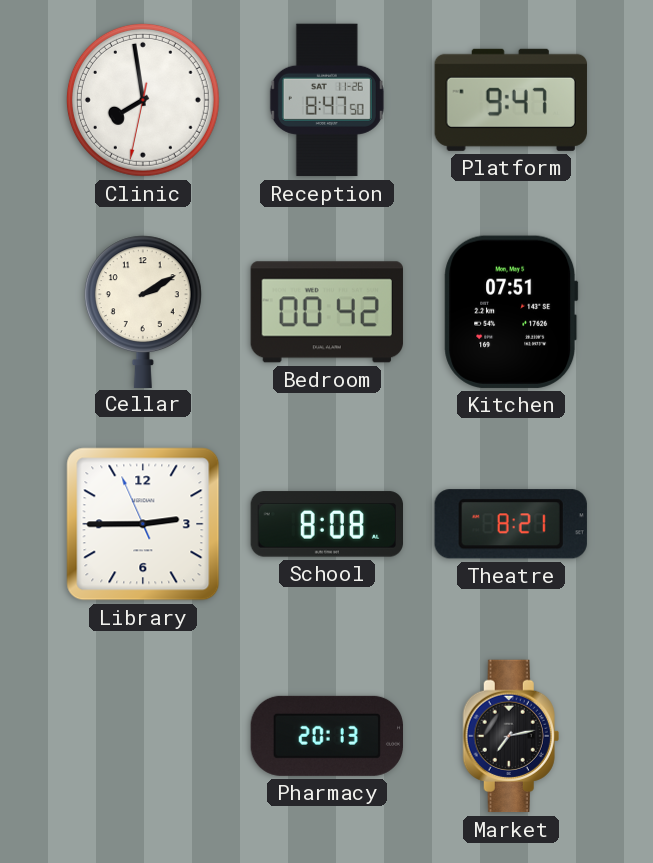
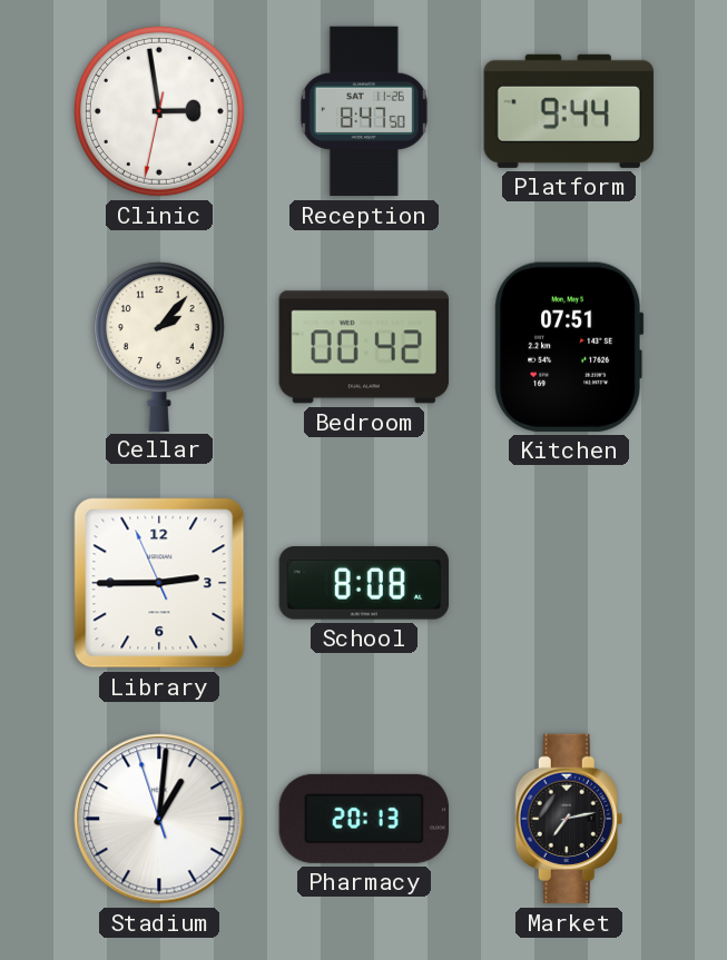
Clinic: 7:58 -> 2:58 (159, 111)
Platform: 9:47 -> 9:44 (569, 111)
Cellar: 2:10 -> 2:07 (159, 346)
Theatre: 8:21 -> none (511, 524)
Stadium: none -> 1:00 (159, 819)
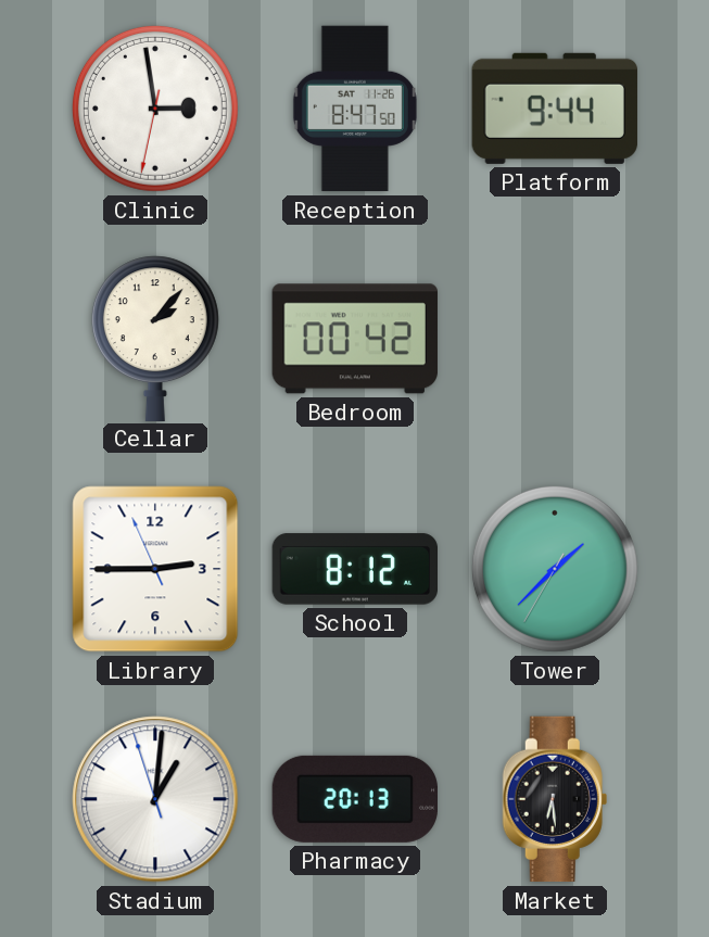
Kitchen: 07:51 -> none (569, 347)
School: 8:08 -> 8:12 (354, 569)
Tower: none -> 1:37 (555, 569)
Market: 7:13 -> 6:29 (555, 799)
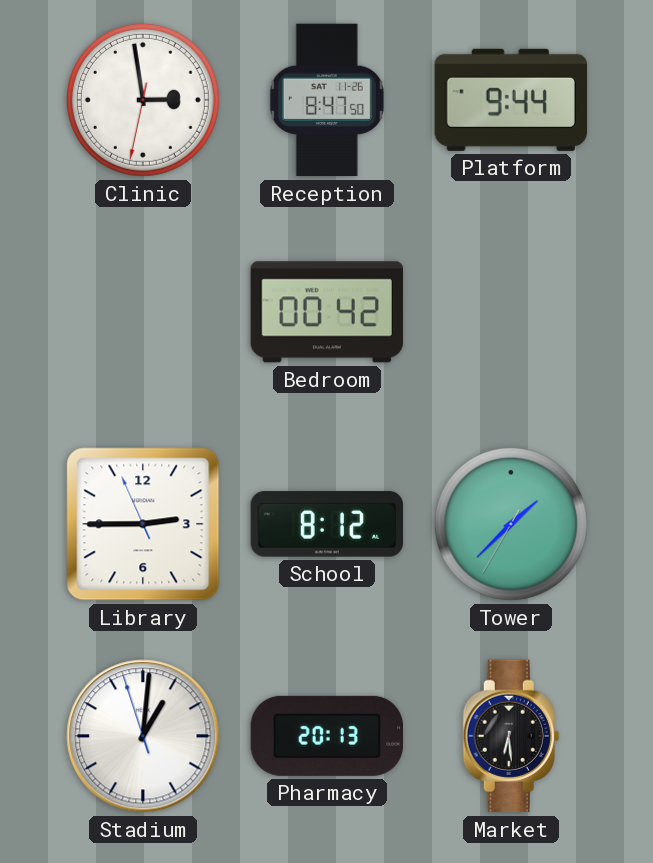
Cellar: 2:07 -> none (155, 338)
